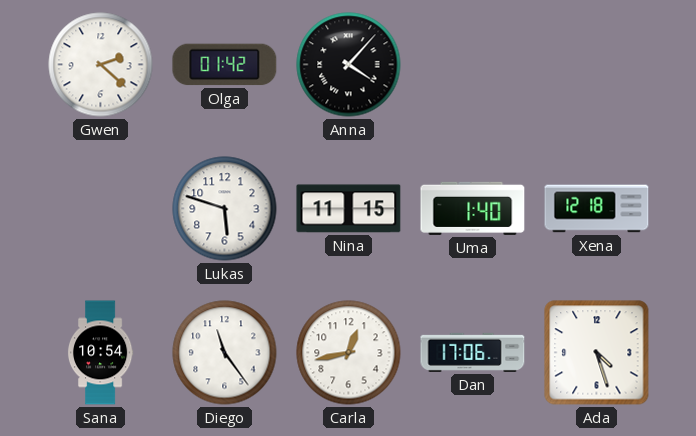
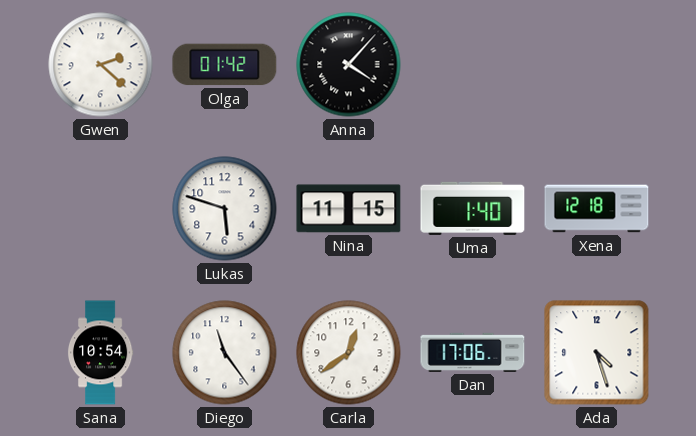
Carla: 12:43 -> 12:39 (349, 353)
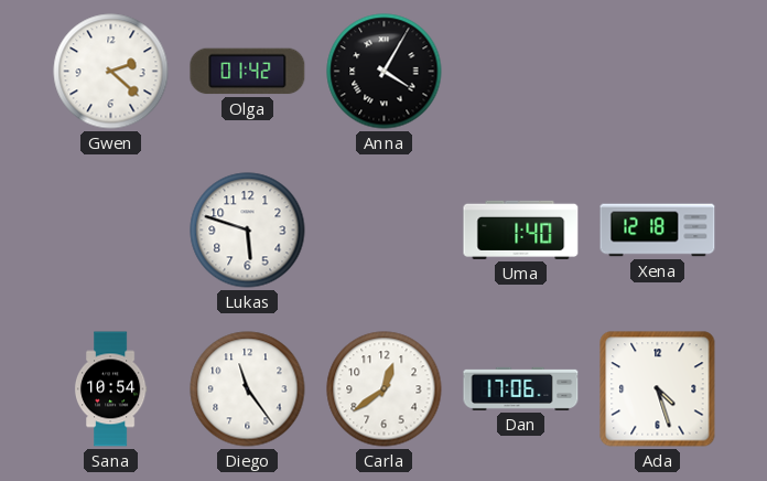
Anna: 4:07 -> 4:05 (385, 72)
Nina: 11:15 -> none (349, 209)
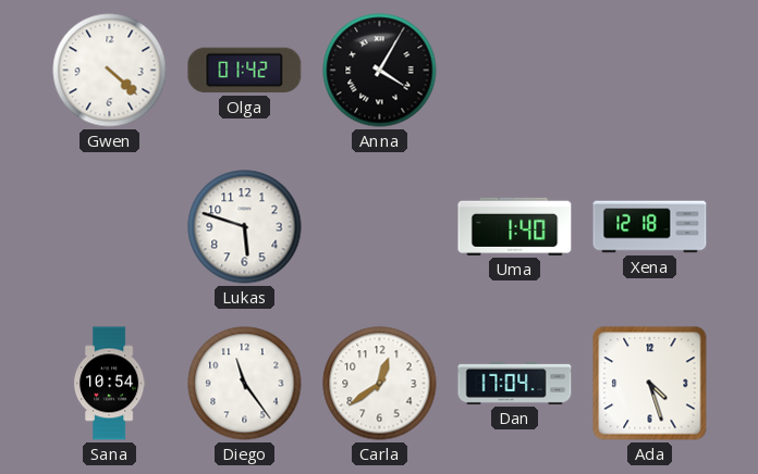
Gwen: 2:22 -> 4:22 (110, 71)
Dan: 17:06 -> 17:04 (515, 383)
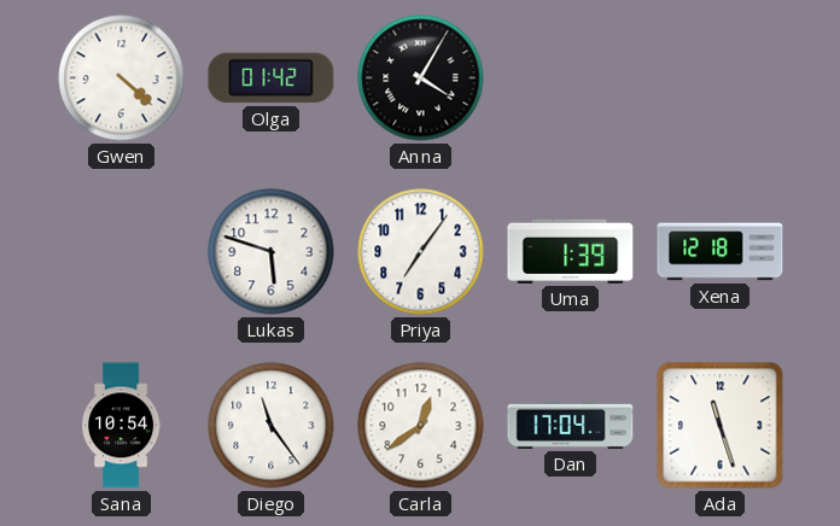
Priya: none -> 7:06 (421, 252)
Uma: 1:40 -> 1:39 (571, 251)
Ada: 4:27 -> 11:27 (721, 426)
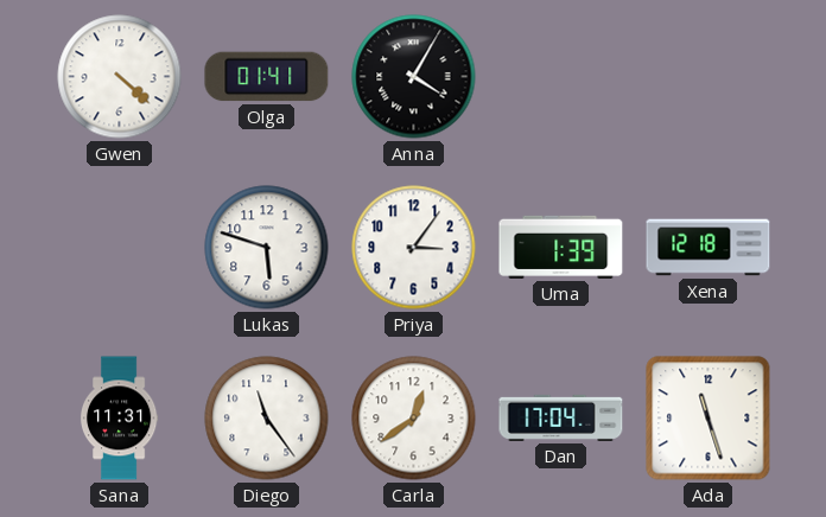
Olga: 01:42 -> 01:41 (267, 77)
Priya: 7:06 -> 3:06 (414, 248)
Sana: 10:54 -> 11:31 (119, 419)
